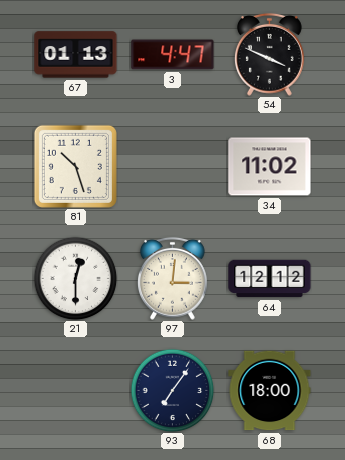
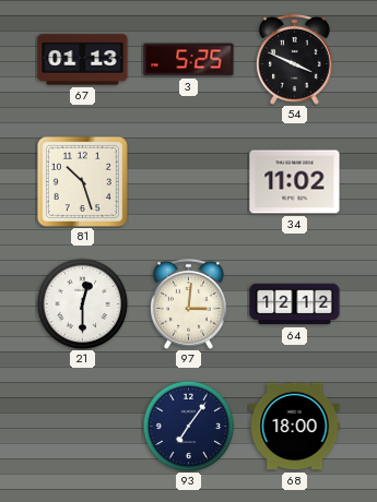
3: 4:47 -> 5:25 (189, 60)
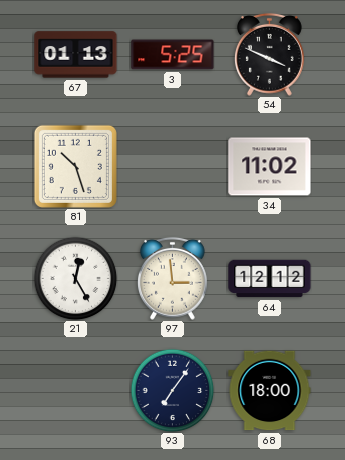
21: 12:30 -> 12:25 (75, 278)
97: 3:01 -> 2:59 (172, 278)
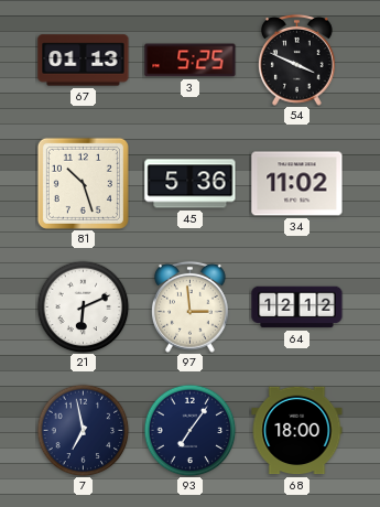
45: none -> 5:36 (191, 184)
21: 12:25 -> 6:11 (83, 306)
7: none -> 6:58 (83, 430)
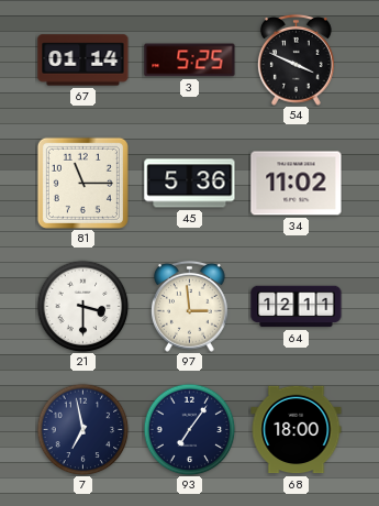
67: 01:13 -> 01:14 (83, 61)
81: 10:27 -> 11:15 (82, 183)
21: 6:11 -> 3:30 (82, 306)
64: 12:12 -> 12:11 (297, 307)
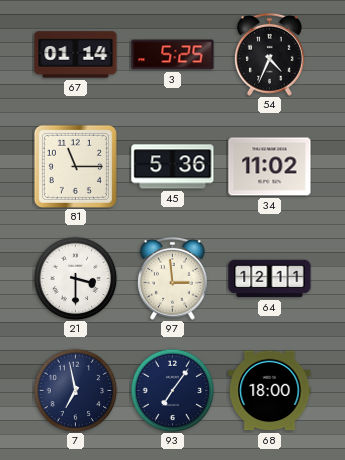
54: 3:49 -> 4:34 (269, 54)
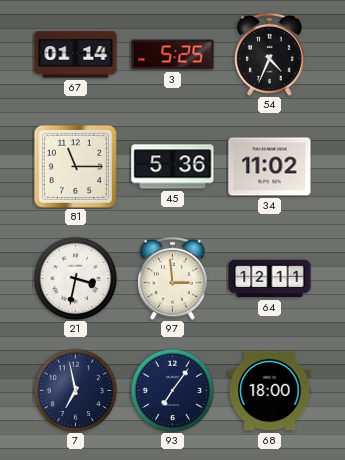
21: 3:30 -> 3:32 (75, 278)
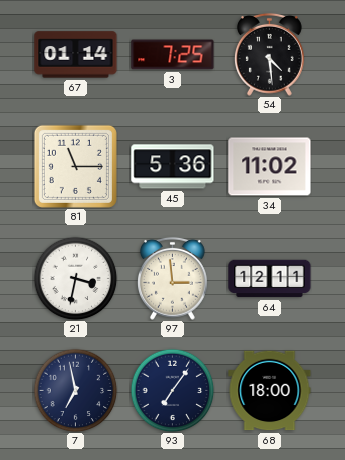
3: 5:25 -> 7:25 (173, 55)
54: 4:34 -> 4:29 (269, 54)
